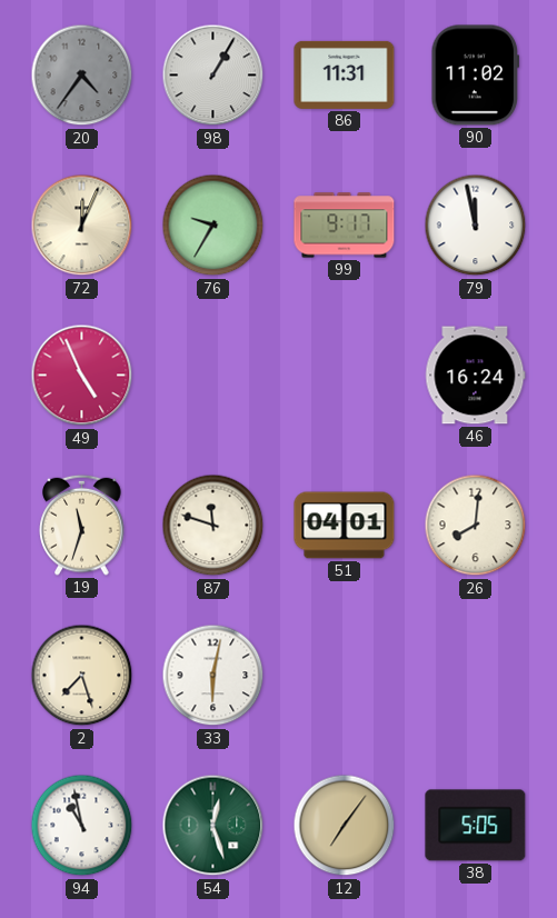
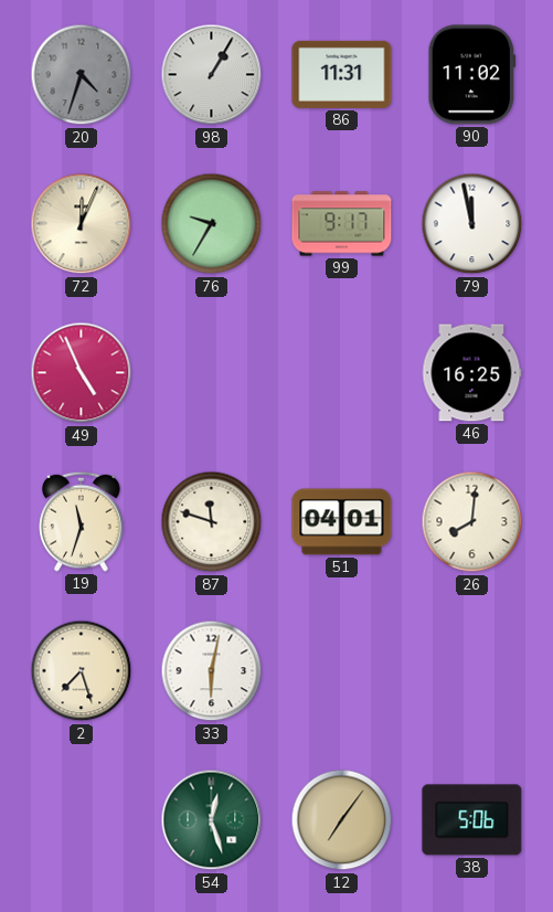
20: 4:36 -> 4:33 (82, 75)
46: 16:24 -> 16:25 (471, 373)
94: 10:58 -> none (82, 826)
38: 5:05 -> 5:06 (472, 820)
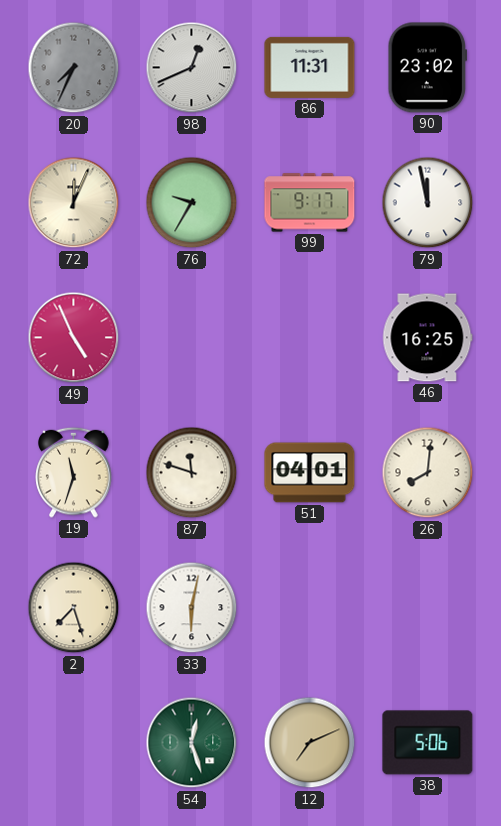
20: 4:33 -> 7:34 (74, 68)
98: 1:05 -> 12:41 (192, 68)
90: 11:02 -> 23:02 (428, 68)
12: 7:06 -> 7:11 (310, 743)
